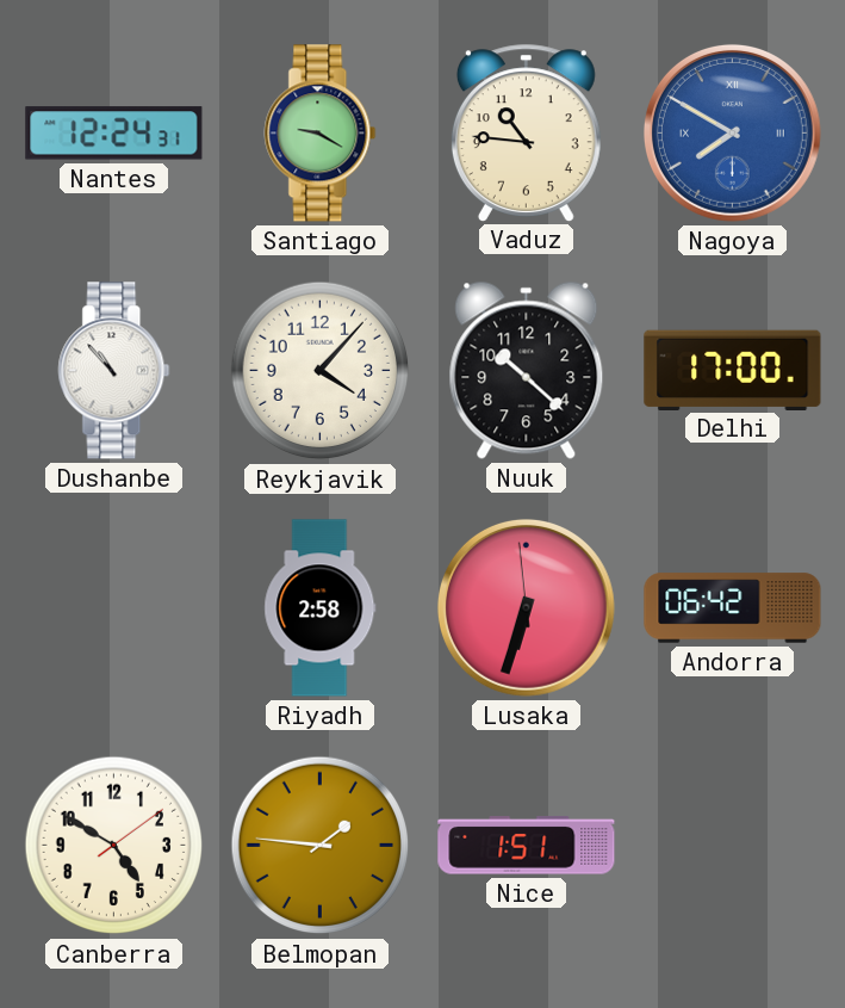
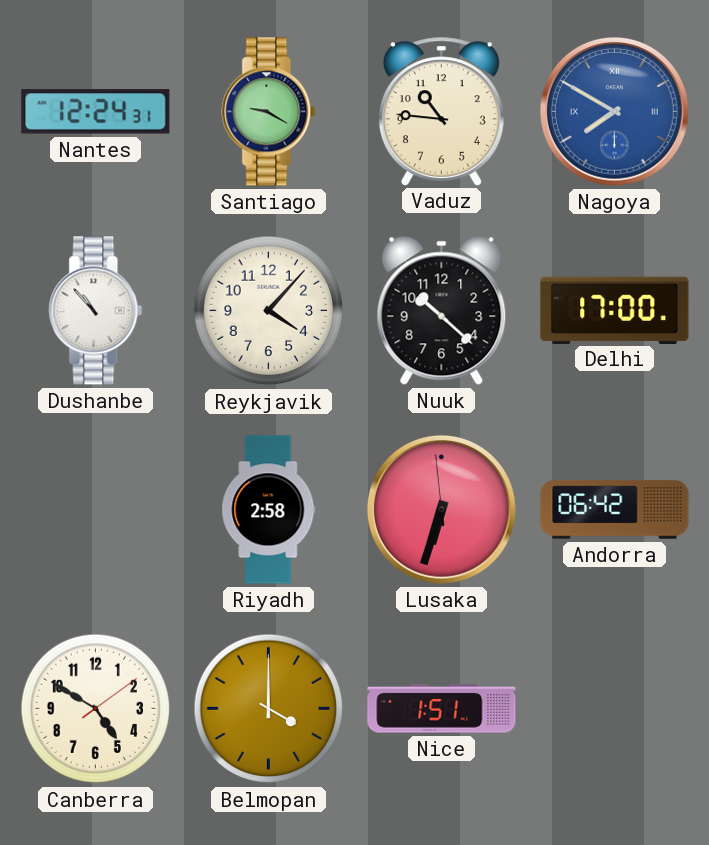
Belmopan: 1:46 -> 4:00 (269, 709)
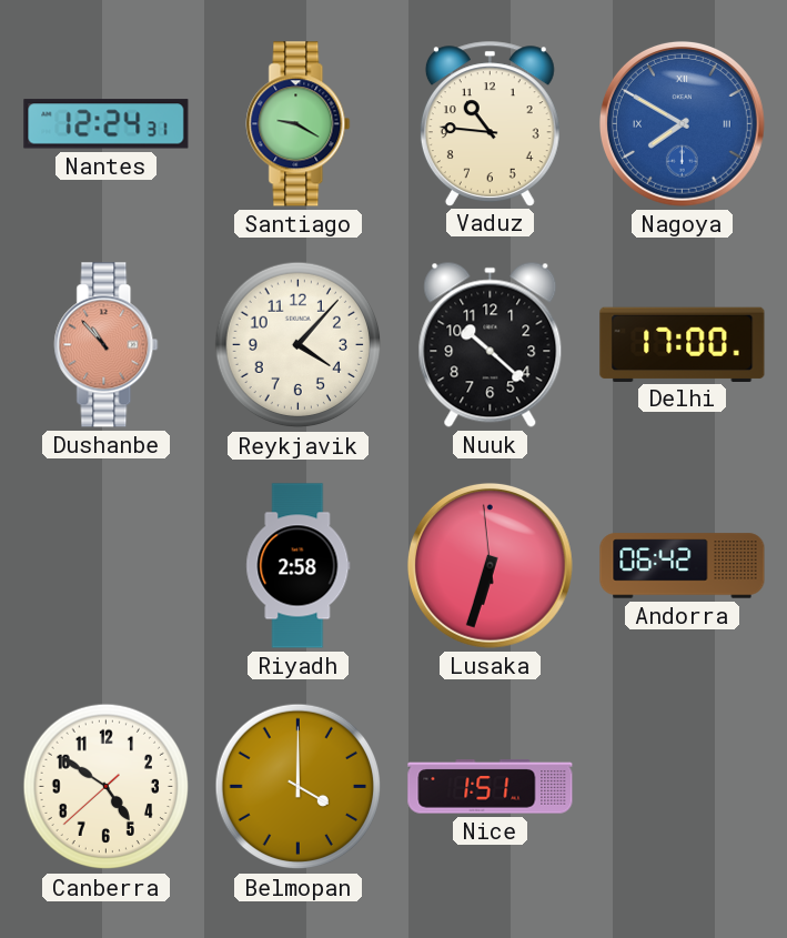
Dushanbe dial: white -> salmon (107, 345)
Canberra: 4:50:09 -> 4:50:38 (107, 787)
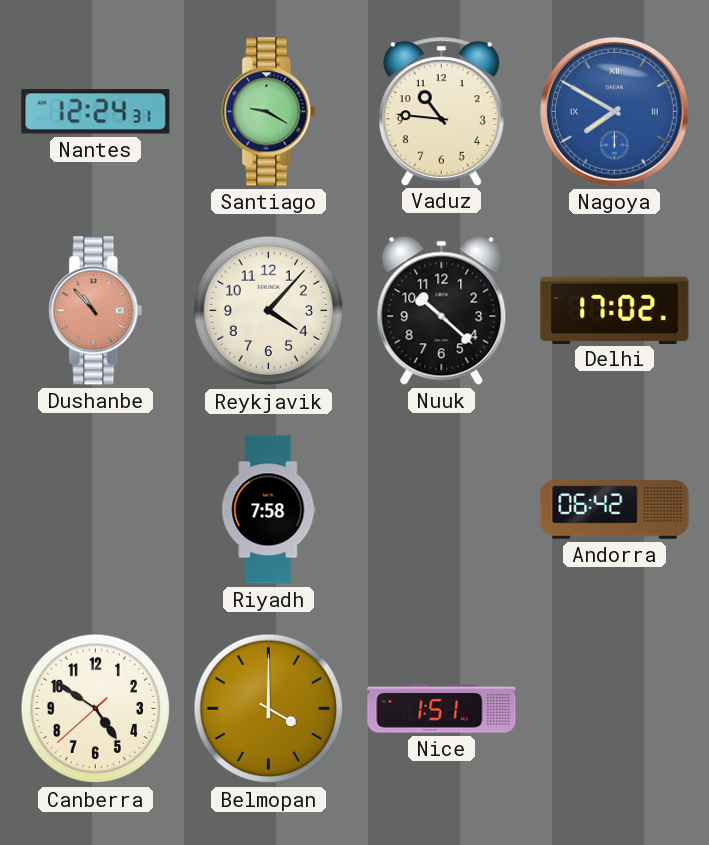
Delhi: 17:00 -> 17:02 (615, 310)
Riyadh: 2:58 -> 7:58 (269, 510)
Lusaka: 6:32 -> none (490, 565)
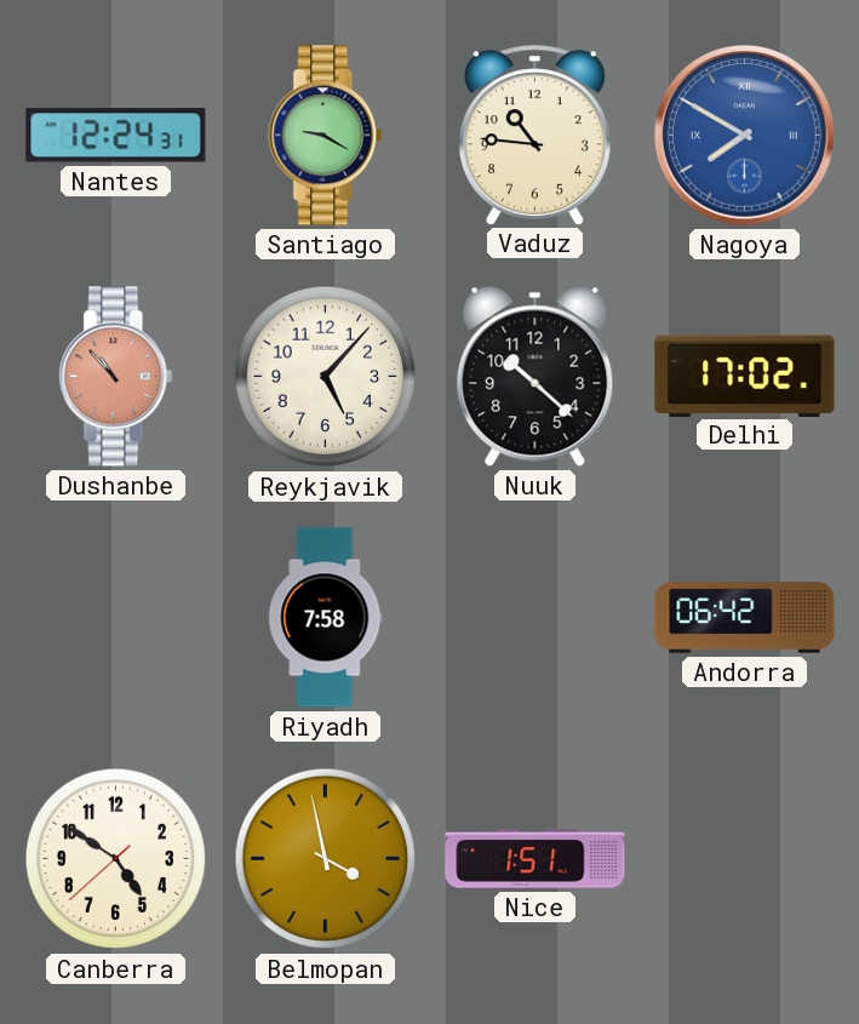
Reykjavik: 4:07 -> 5:07 (326, 377)
Belmopan: 4:00 -> 3:58 (326, 859)
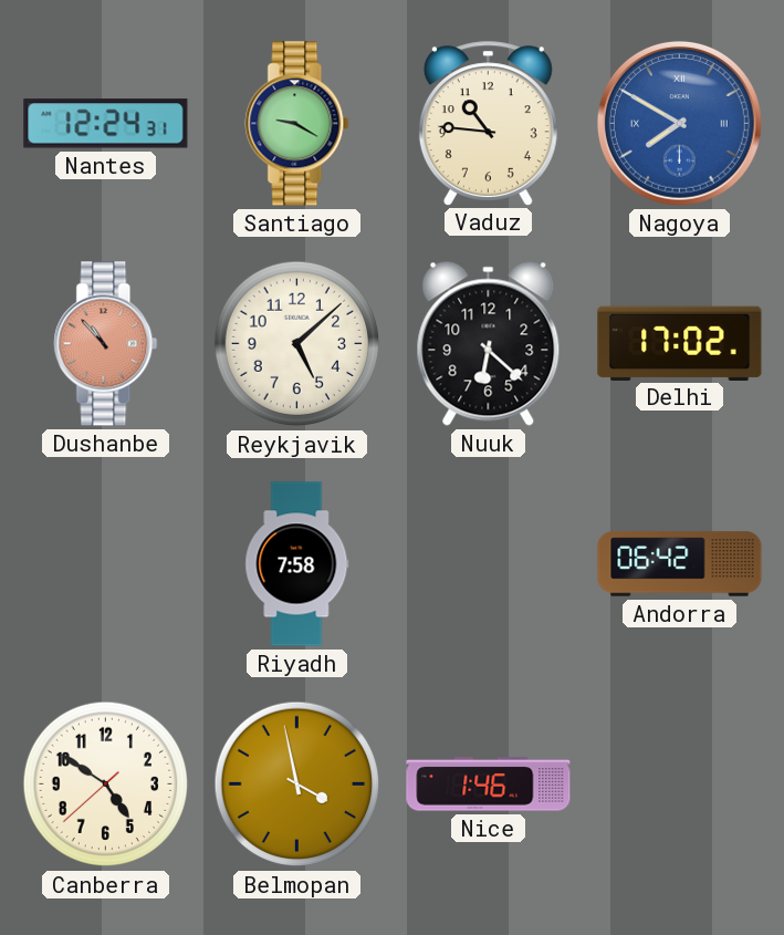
Reykjavik: 5:07 -> 5:08 (297, 344)
Nuuk: 10:22 -> 6:22 (489, 343)
Nice: 1:51 -> 1:46 (489, 785)
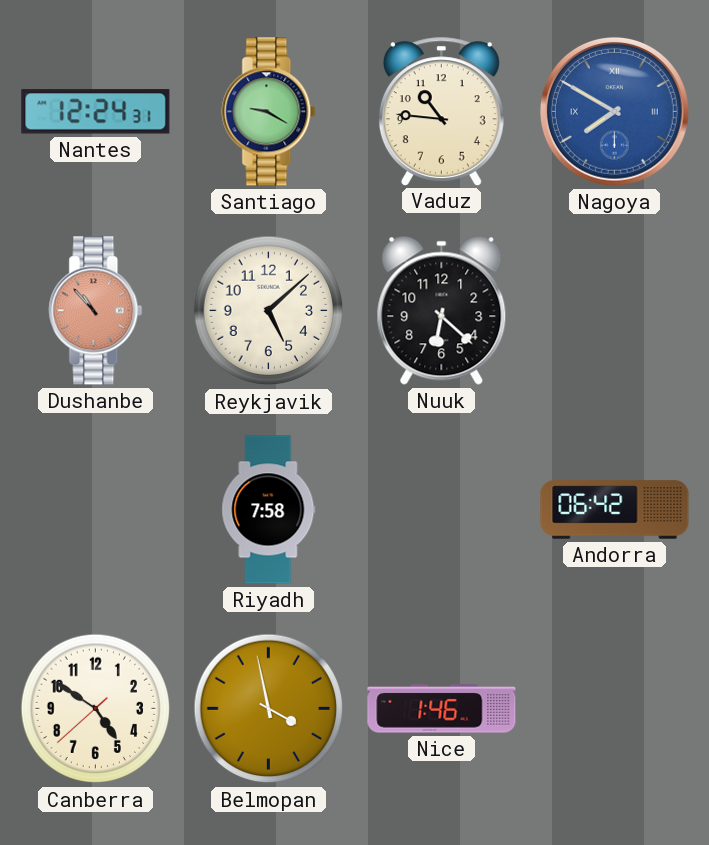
Delhi: 17:02 -> none (680, 343)
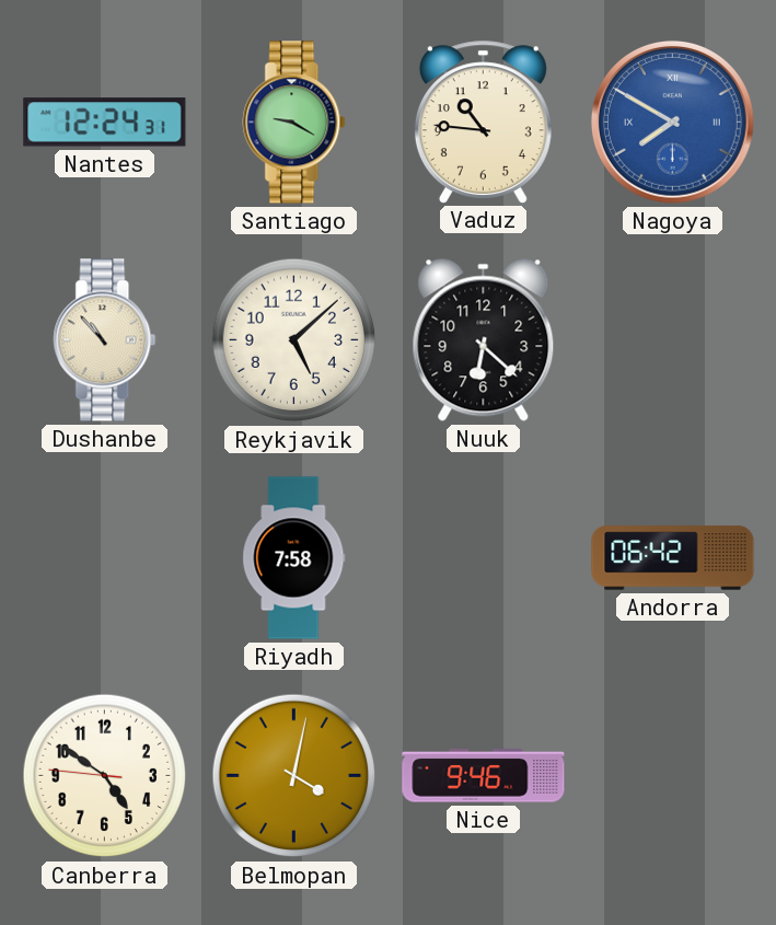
Dushanbe dial: salmon -> cream (105, 340)
Canberra: 4:50:38 -> 4:50:46 (105, 776)
Belmopan: 3:58 -> 4:02 (294, 776)
Nice: 1:46 -> 9:46 (484, 776)
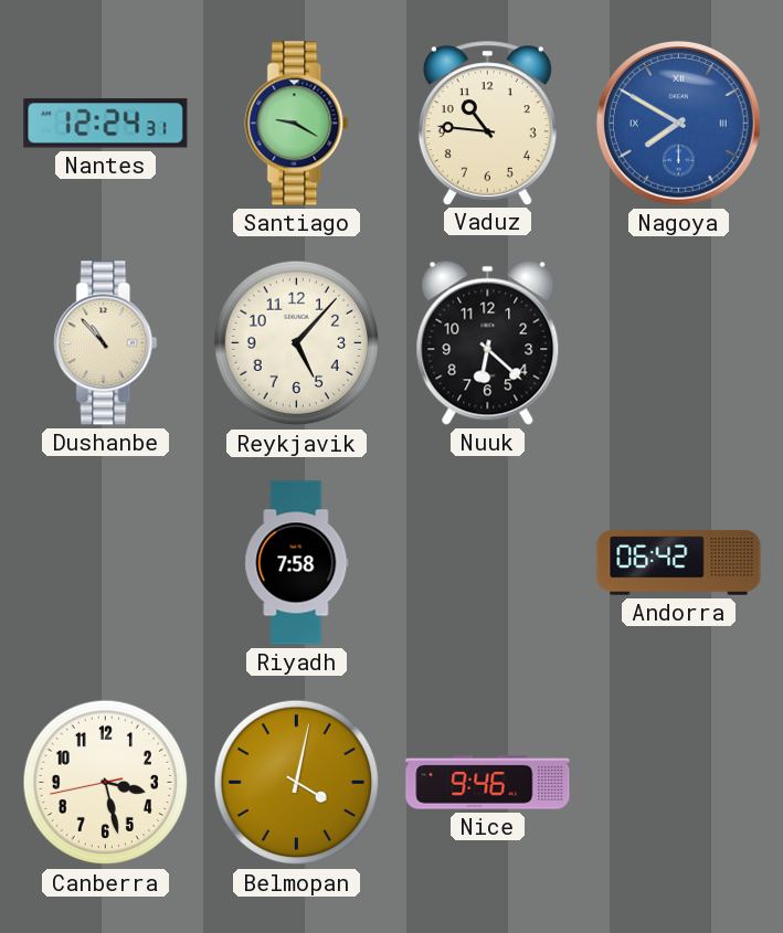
Reykjavik: 5:08 -> 5:07 (297, 343)
Canberra: 4:50 -> 3:27 (106, 783)
